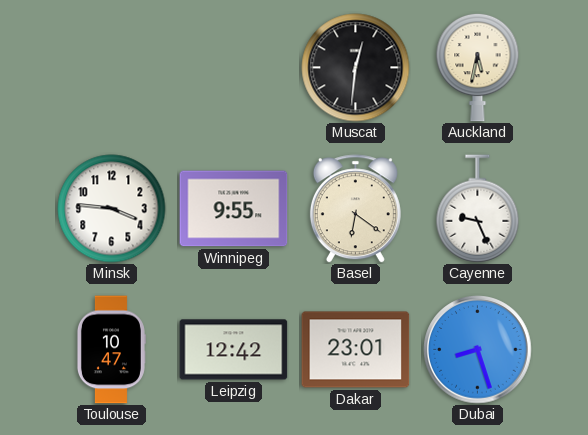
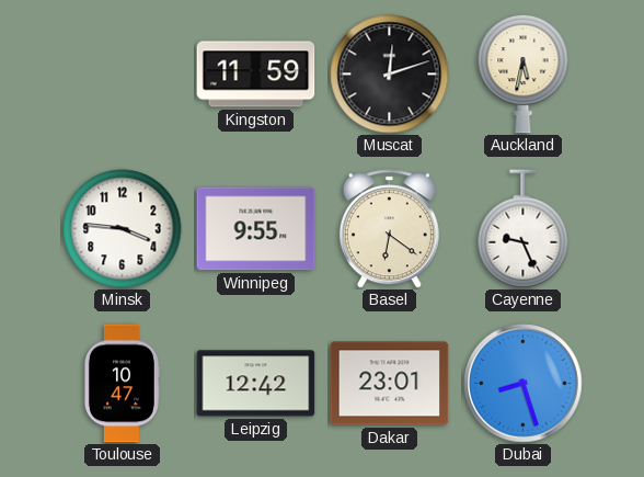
Kingston: none -> 11:59 (256, 75)
Muscat: 12:31 -> 12:12 (390, 75)
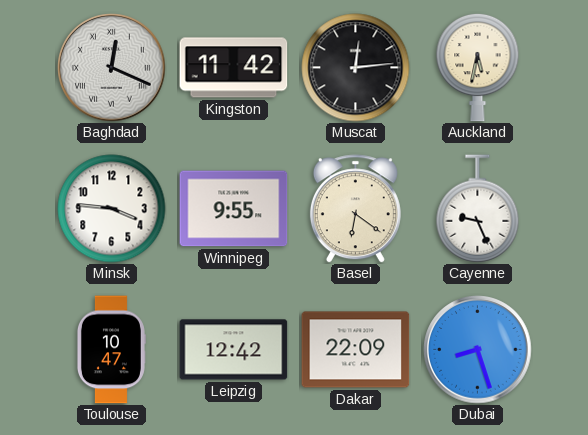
Baghdad: none -> 12:19 (112, 68)
Kingston: 11:59 -> 11:42 (234, 68)
Muscat: 12:12 -> 12:14 (356, 68)
Dakar: 23:01 -> 22:09 (356, 350)
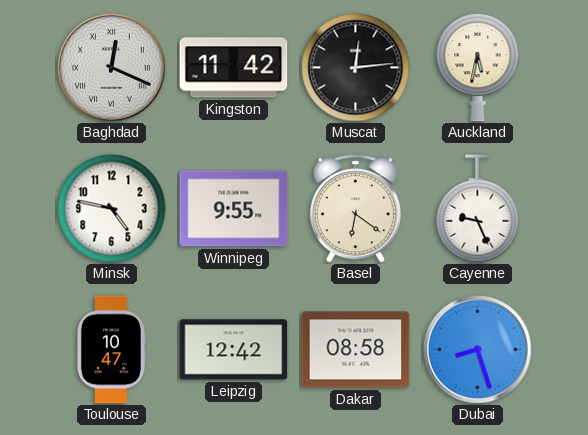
Minsk: 3:46 -> 4:47 (112, 209)
Dakar: 22:09 -> 08:58 (356, 350)
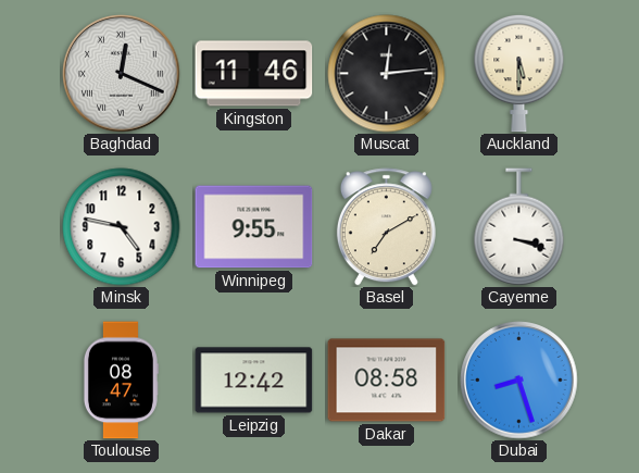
Kingston: 11:42 -> 11:46 (254, 74)
Auckland: 5:32 -> 5:30 (519, 73)
Basel: 6:21 -> 7:10 (386, 227)
Cayenne: 9:26 -> 3:18 (519, 227)
Toulouse: 10:47 -> 08:47 (121, 381)
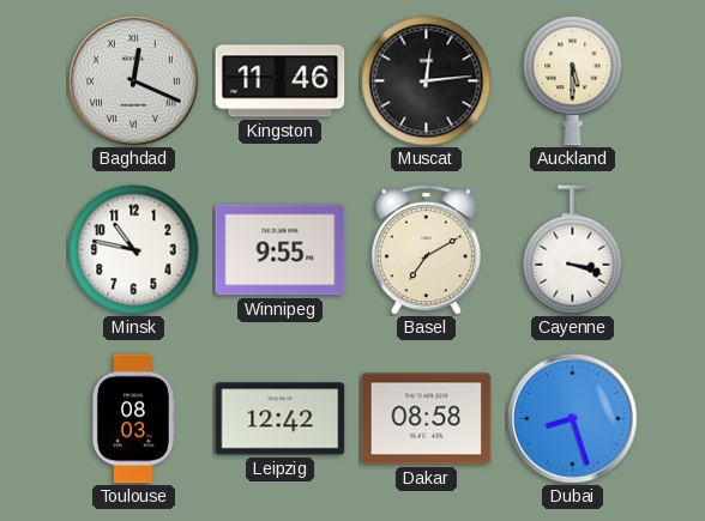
Minsk: 4:47 -> 10:47 (134, 250)
Toulouse: 08:47 -> 08:03 (133, 419)
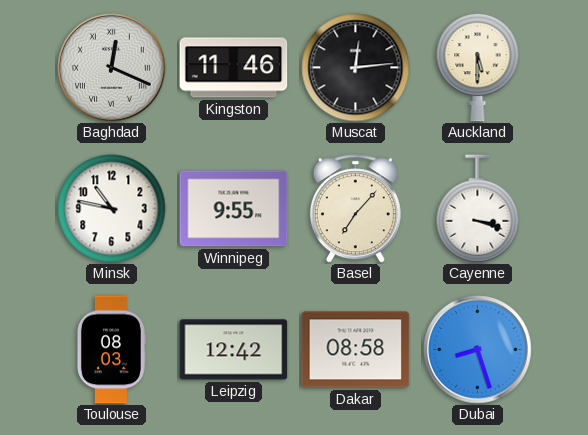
Basel: 7:10 -> 7:07 (355, 209)
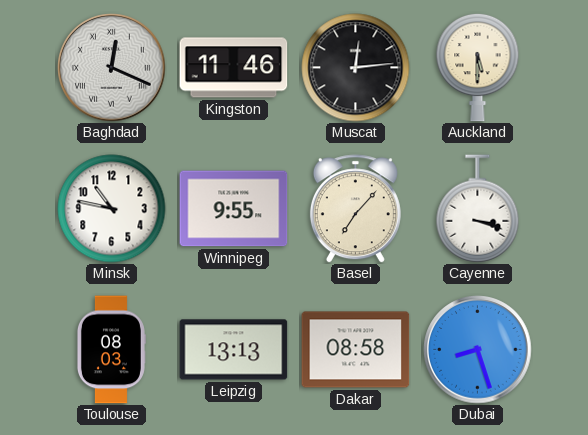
Leipzig: 12:42 -> 13:13 (234, 350)
